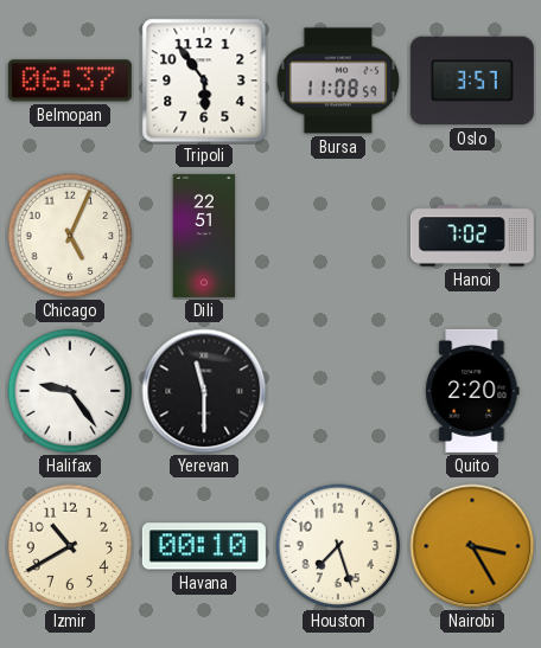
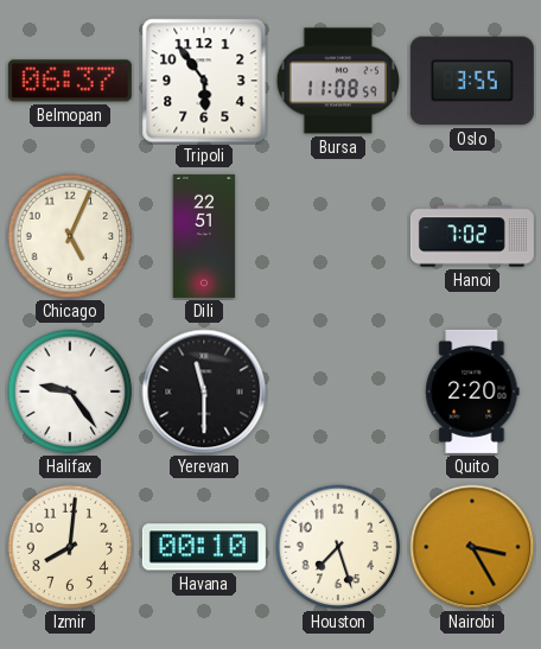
Oslo: 3:57 -> 3:55 (472, 81)
Izmir: 10:40 -> 8:01 (70, 547)
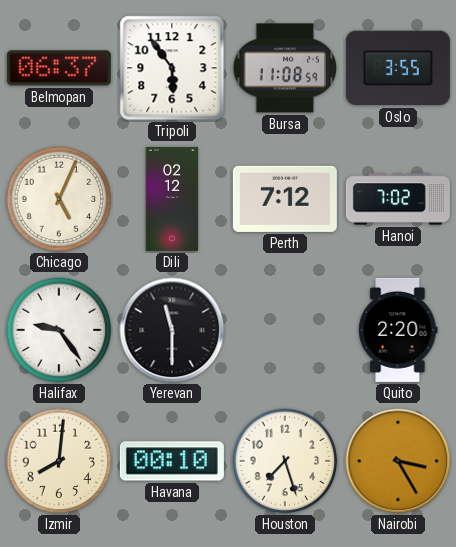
Dili: 22:51 -> 02:12 (172, 199)
Perth: none -> 7:12 (285, 199)
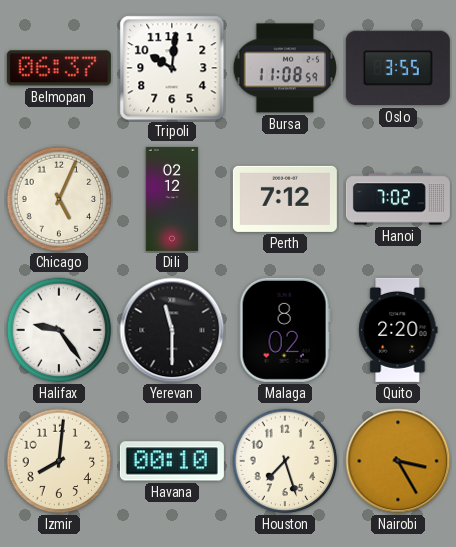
Tripoli: 5:54 -> 10:01 (172, 68)
Malaga: none -> 8:02 (285, 330)
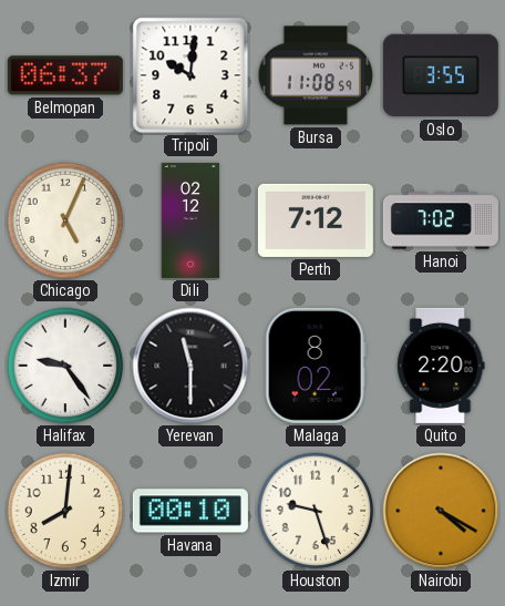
Houston: 7:27 -> 9:27 (316, 511)
Nairobi: 3:25 -> 4:20 (441, 511)
